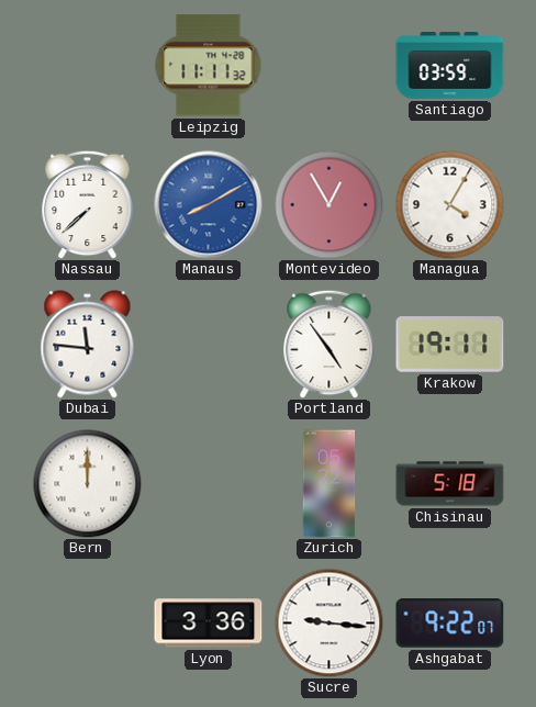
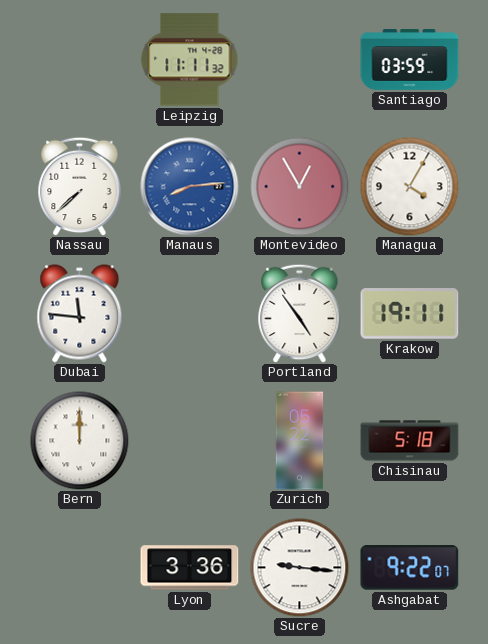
Manaus: 8:10 -> 8:14 (190, 187)
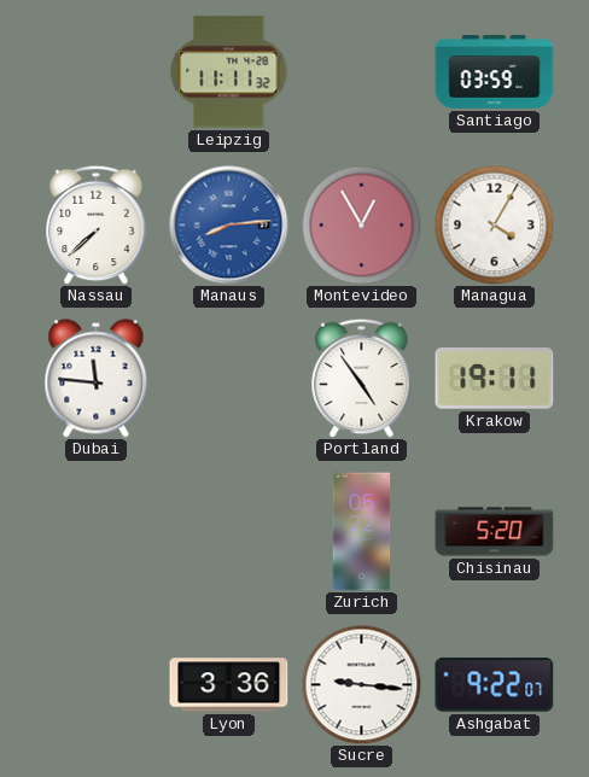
Bern: 12:00 -> none (80, 441)
Chisinau: 5:18 -> 5:20 (495, 532)
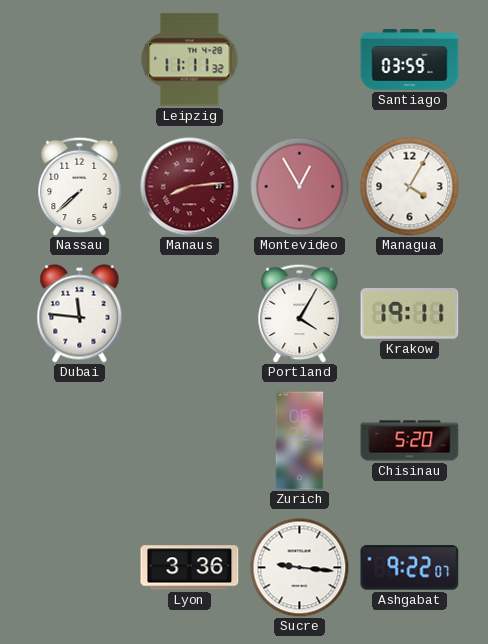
Manaus dial: blue -> burgundy (190, 187)
Portland: 4:54 -> 4:05 (300, 313)
